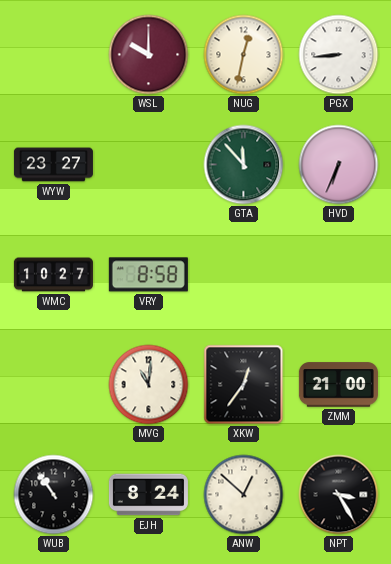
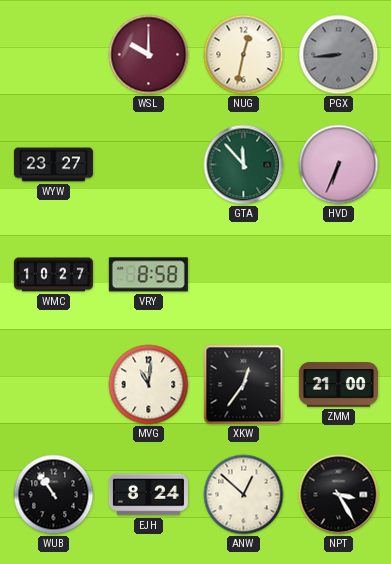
PGX dial: white -> grey (339, 55)
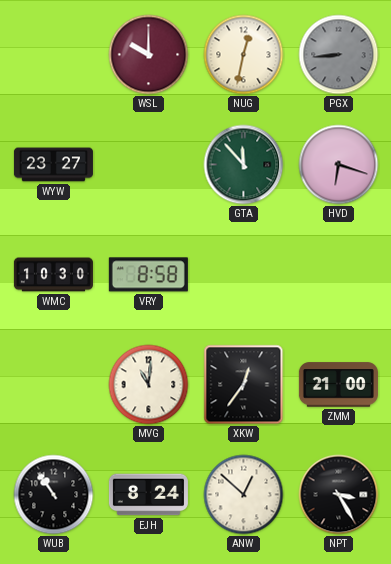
HVD: 6:34 -> 6:18 (339, 165)
WMC: 10:27 -> 10:30 (53, 275)
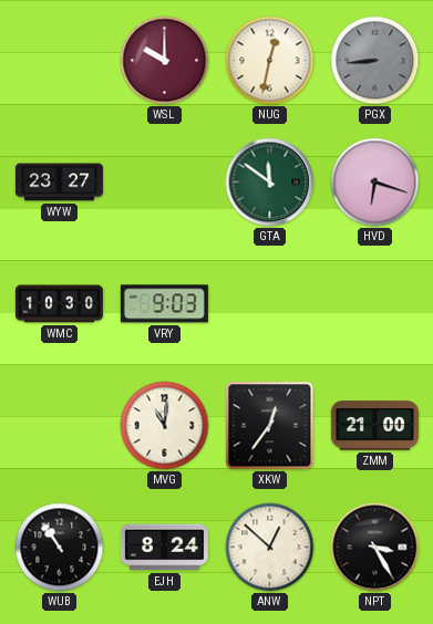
GTA: 11:53 -> 11:51 (270, 183)
VRY: 8:58 -> 9:03 (164, 304)
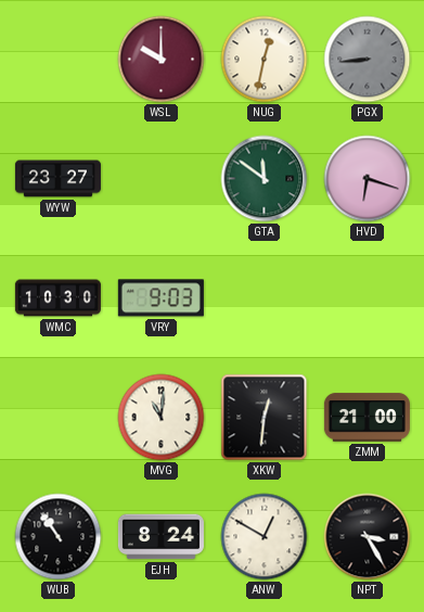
XKW: 12:36 -> 12:31 (265, 418)
ANW: 12:52 -> 12:50 (265, 537)
